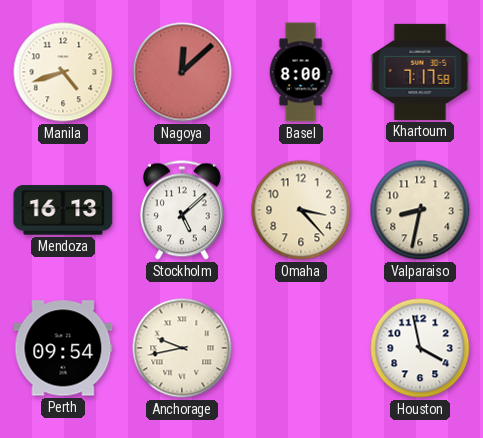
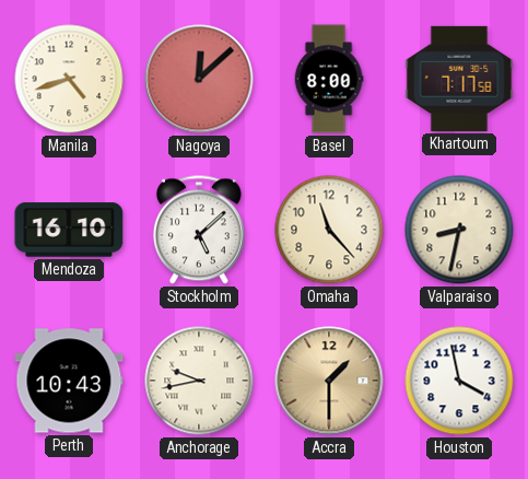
Mendoza: 16:13 -> 16:10 (69, 230)
Omaha: 3:23 -> 11:23 (329, 230)
Perth: 09:54 -> 10:43 (69, 381)
Accra: none -> 1:30 (329, 381)
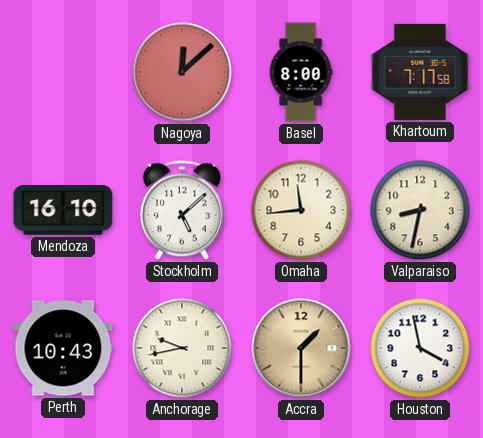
Manila: 4:42 -> none (69, 79)
Omaha: 11:23 -> 11:44 (301, 210)
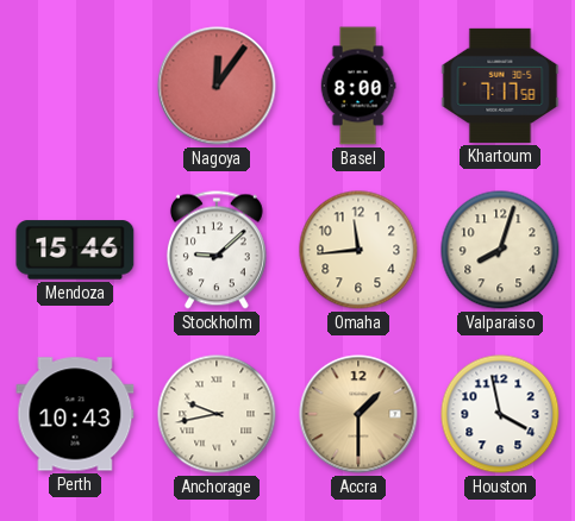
Nagoya: 12:08 -> 12:06 (217, 86)
Mendoza: 16:10 -> 15:46 (75, 250)
Stockholm: 5:08 -> 9:08 (217, 250)
Valparaiso: 8:32 -> 8:03 (500, 250)
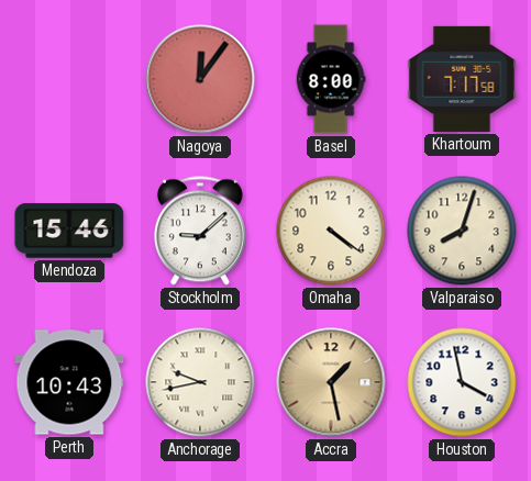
Omaha: 11:44 -> 4:21 (331, 231)
Accra: 1:30 -> 1:28 (331, 382)
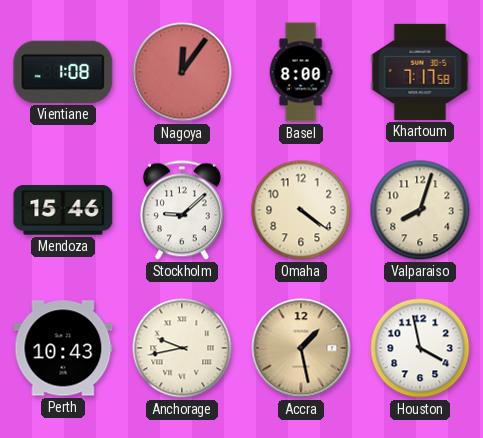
Vientiane: none -> 1:08 (63, 72)
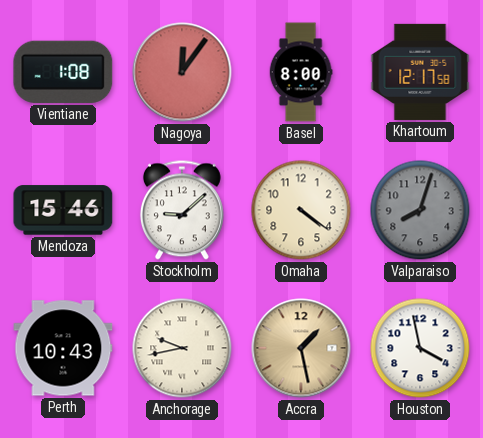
Khartoum: 7:17 -> 12:17 (420, 72)
Valparaiso dial: cream -> grey (420, 210)
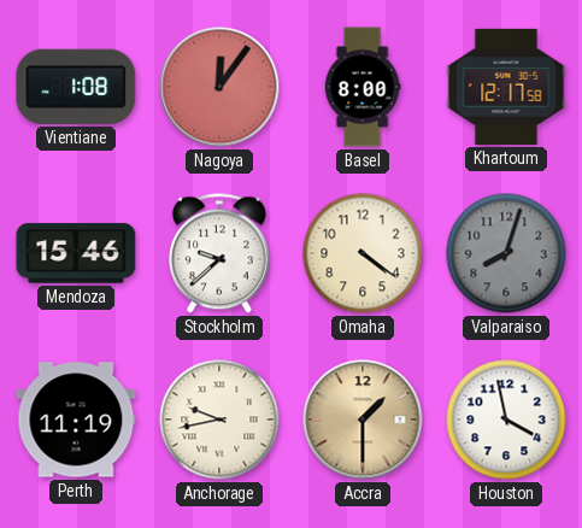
Stockholm: 9:08 -> 9:38 (219, 253)
Perth: 10:43 -> 11:19 (76, 420)
Accra: 1:28 -> 1:30 (363, 420)
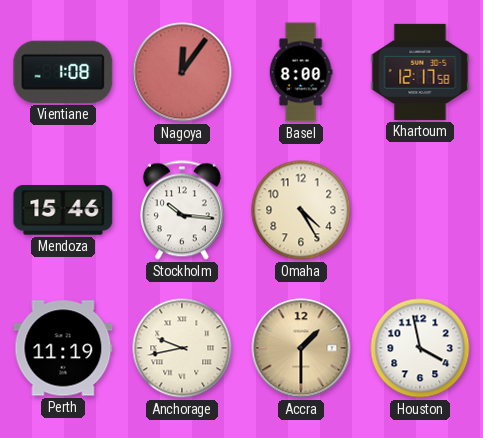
Stockholm: 9:38 -> 10:16 (182, 210)
Omaha: 4:21 -> 4:25 (301, 210)
Valparaiso: 8:03 -> none (506, 253)
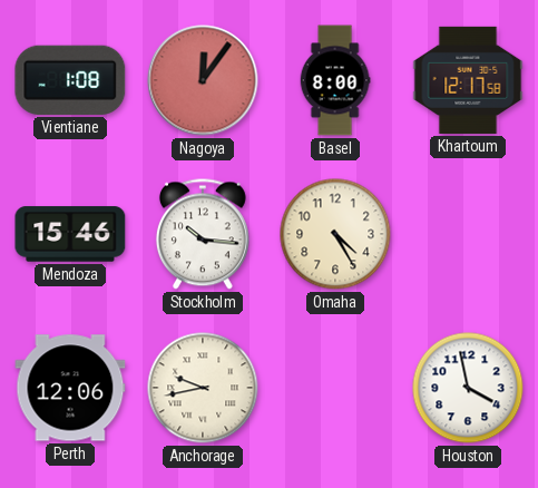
Perth: 11:19 -> 12:06 (70, 388)
Accra: 1:30 -> none (301, 348)
